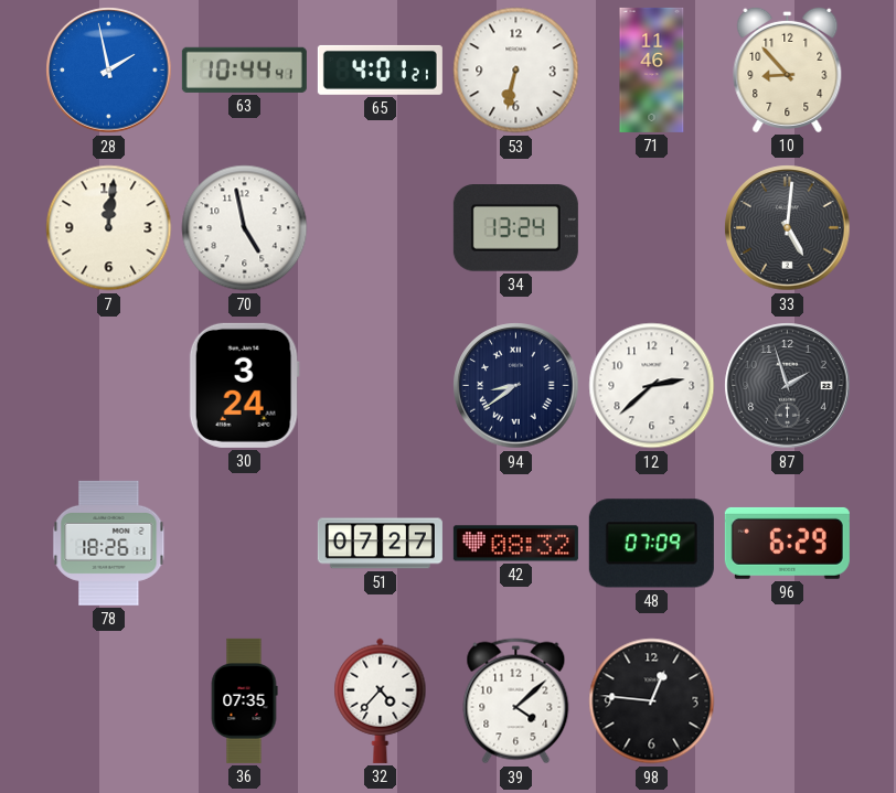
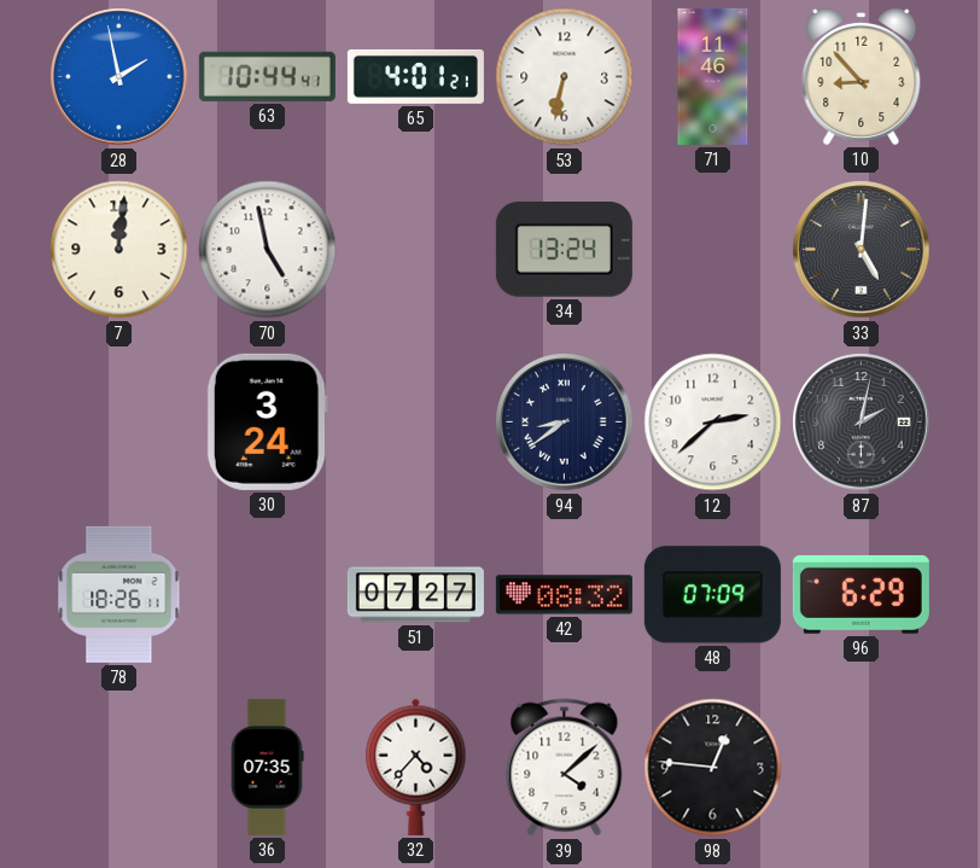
87: 1:57 -> 2:02 (862, 423)
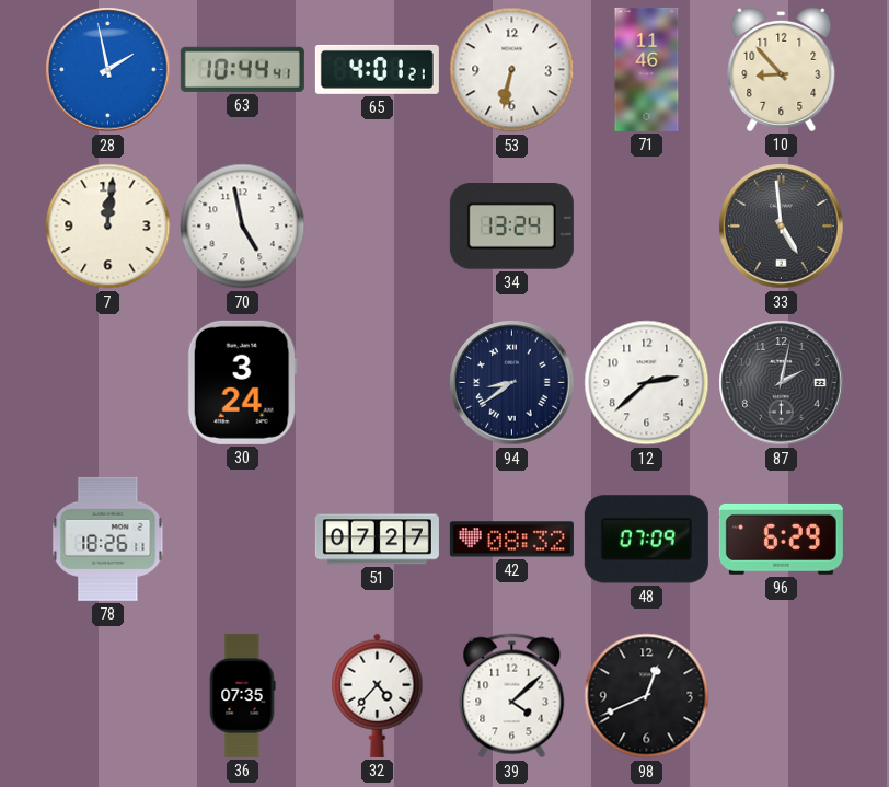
33: 5:01 -> 4:59 (782, 227)
98: 12:46 -> 12:41 (647, 696)
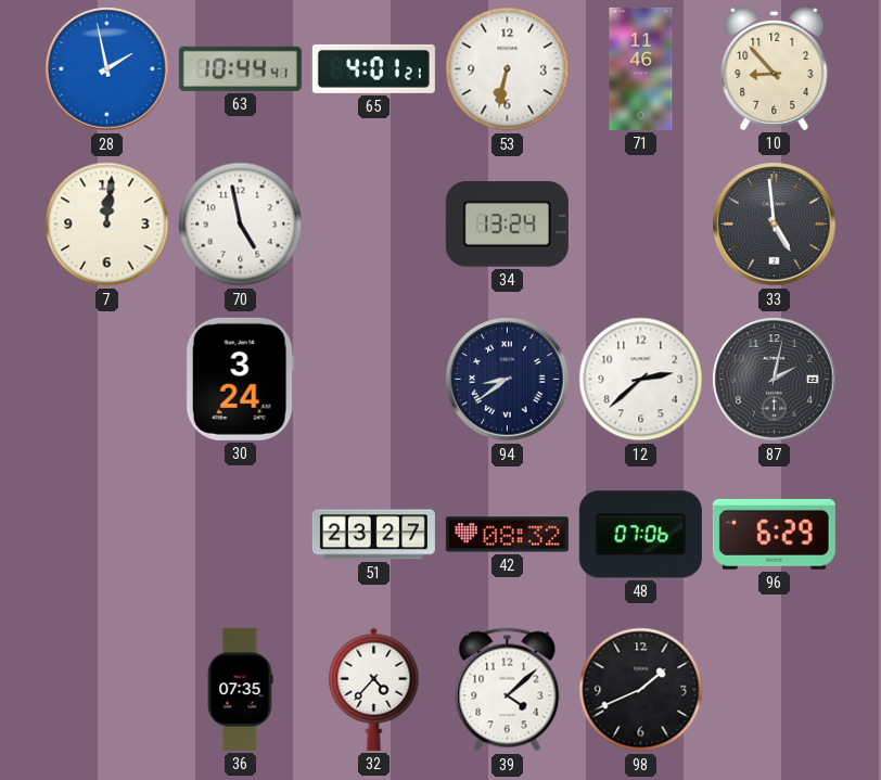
78: 18:26 -> none (108, 539)
51: 07:27 -> 23:27 (373, 535)
48: 07:09 -> 07:06 (640, 535)
98: 12:41 -> 1:41 (641, 690)
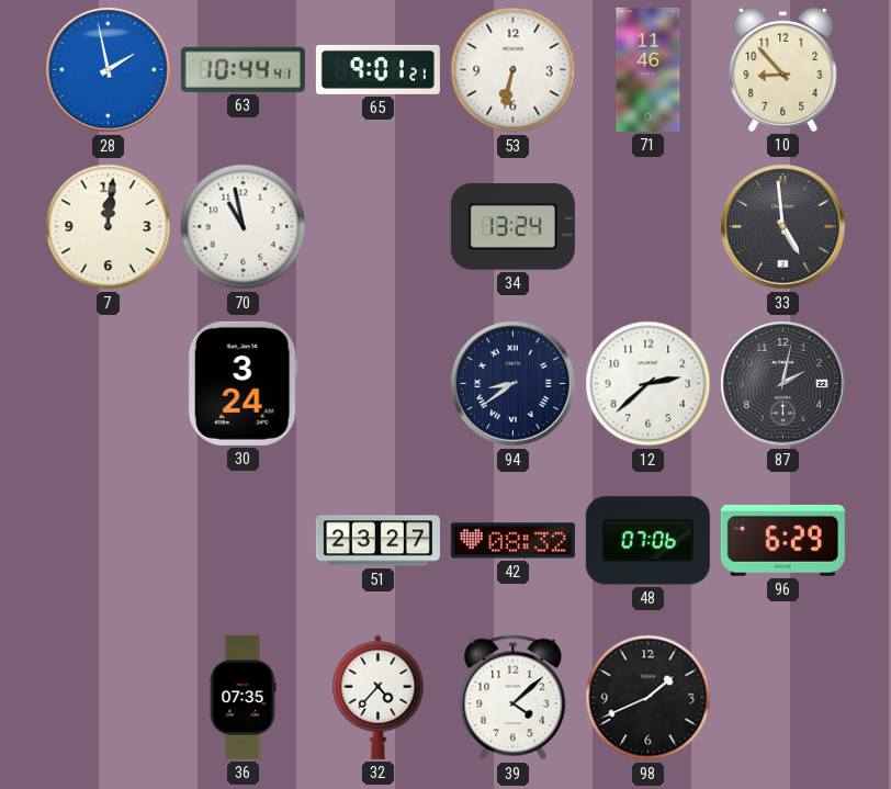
65: 4:01 -> 9:01 (377, 69)
70: 4:58 -> 10:58 (244, 227)
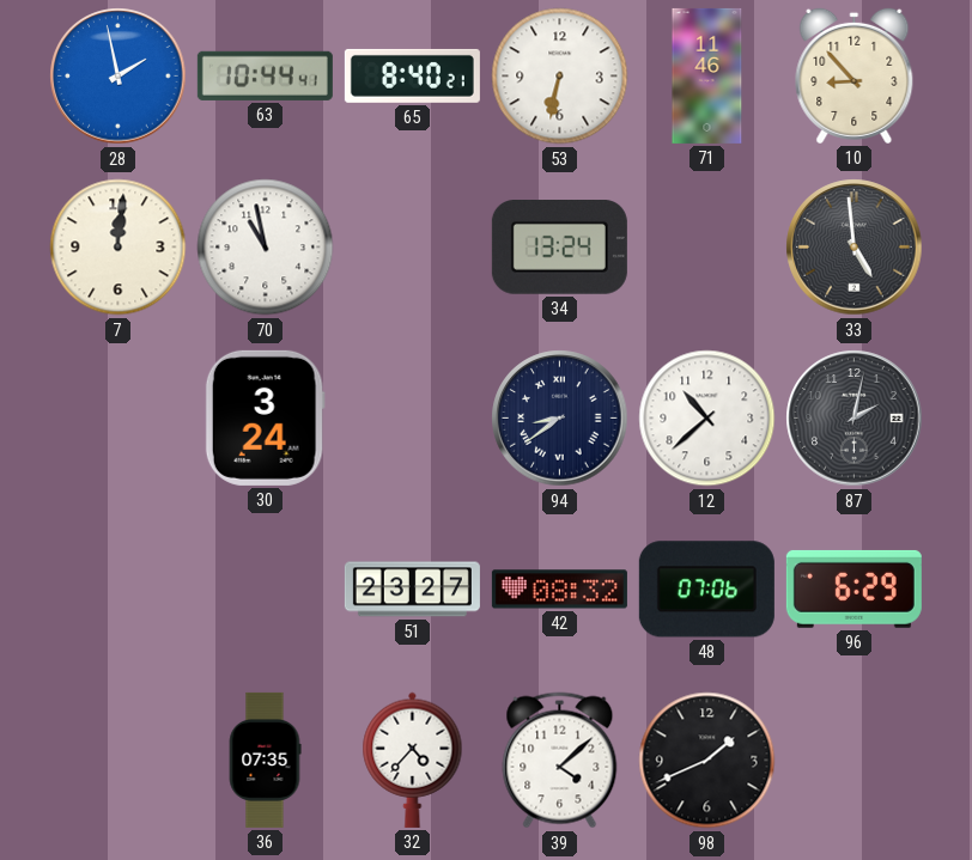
65: 9:01 -> 8:40 (412, 75)
12: 2:38 -> 10:38 (707, 419)
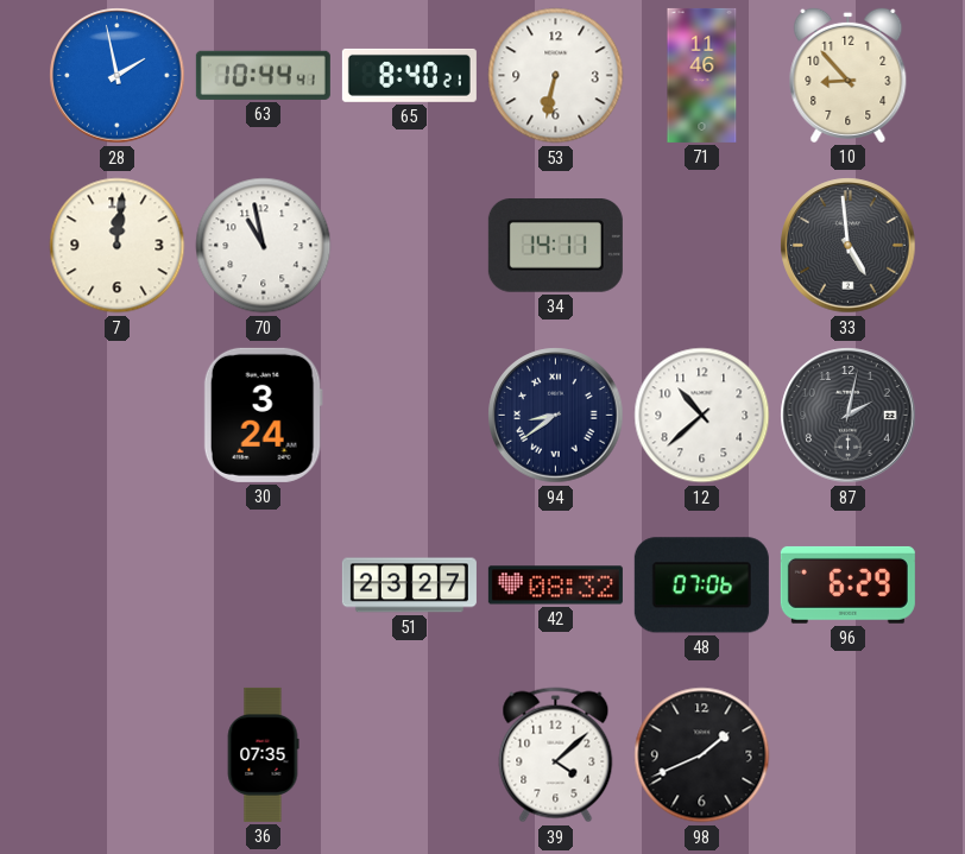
34: 13:24 -> 14:11 (555, 246)
32: 4:37 -> none (413, 760)
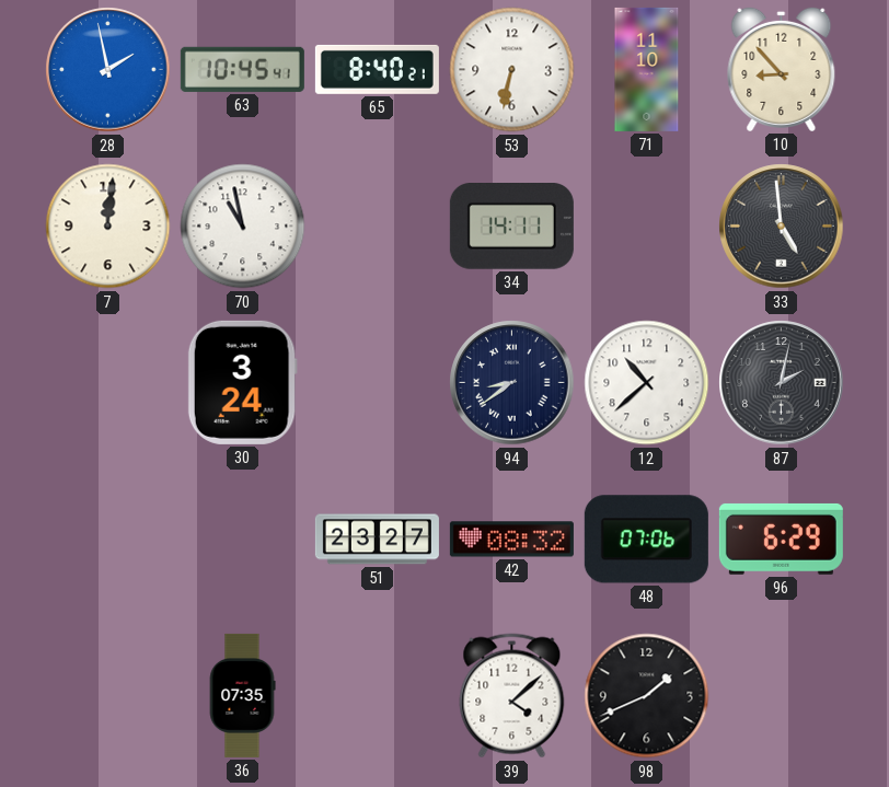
63: 10:44 -> 10:45 (242, 69)
71: 11:46 -> 11:10 (647, 69)
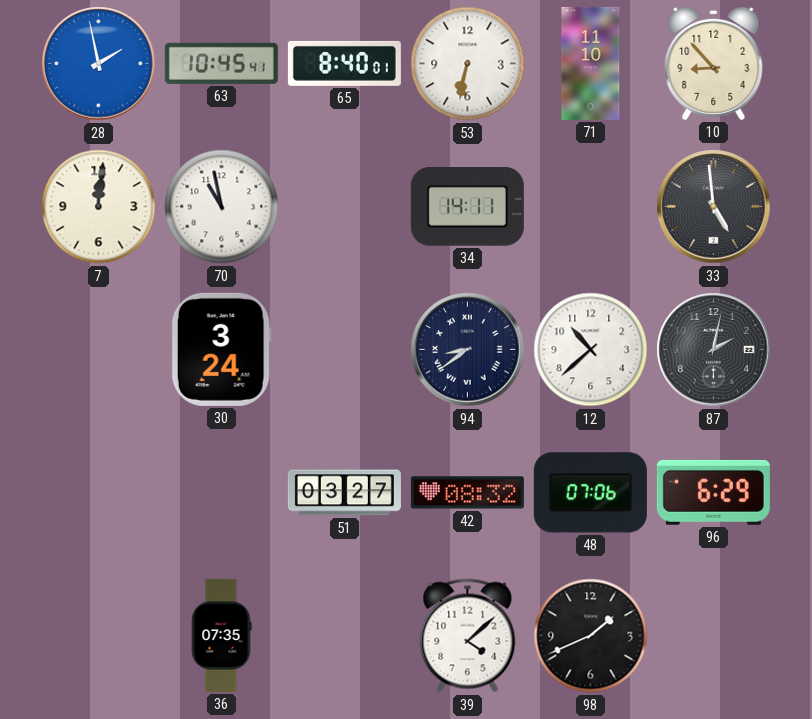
65: 8:40:21 -> 8:40:01 (344, 63)
51: 23:27 -> 03:27 (344, 493)
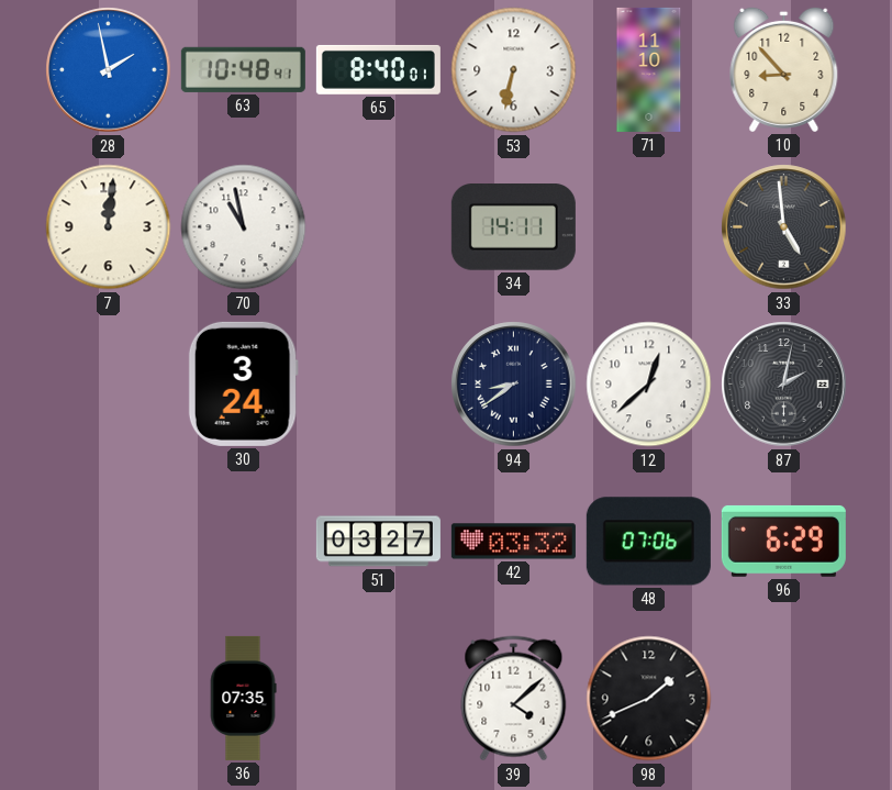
63: 10:45 -> 10:48 (243, 69)
12: 10:38 -> 12:38 (649, 385)
42: 08:32 -> 03:32 (513, 542)
